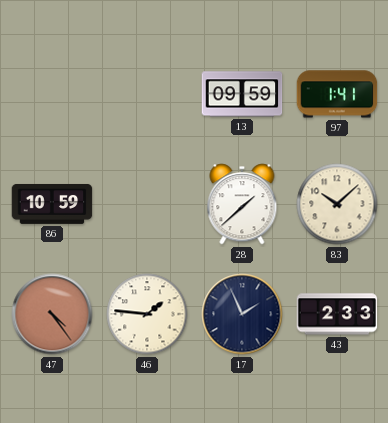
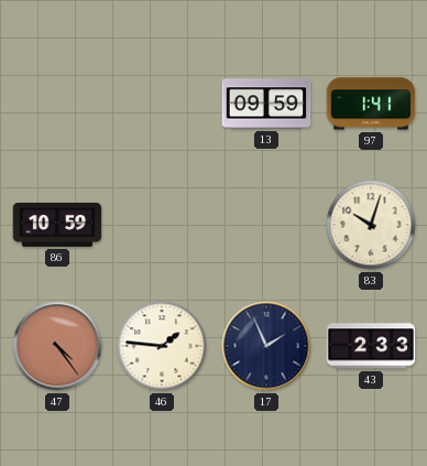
28: 1:38 -> none (242, 204)
83: 10:08 -> 10:03 (371, 225)
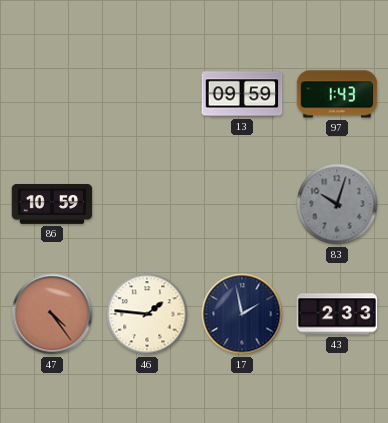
97: 1:41 -> 1:43 (337, 94)
83 dial: cream -> grey (337, 204)
17: 1:56 -> 1:58 (242, 314)
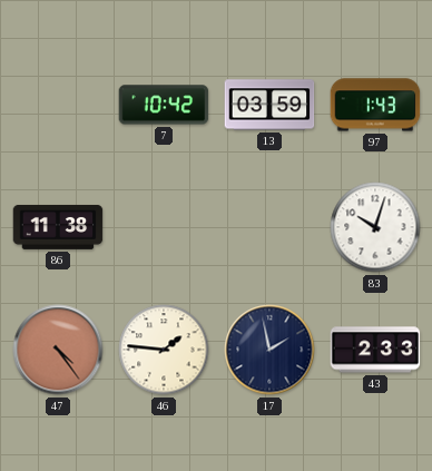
7: none -> 10:42 (164, 105)
13: 09:59 -> 03:59 (269, 105)
86: 10:59 -> 11:38 (58, 227)
83 dial: grey -> white (375, 227)
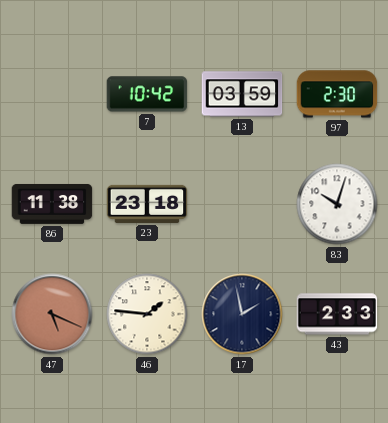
97: 1:43 -> 2:30 (337, 94)
23: none -> 23:18 (147, 204)
47: 4:24 -> 5:19 (52, 314)
